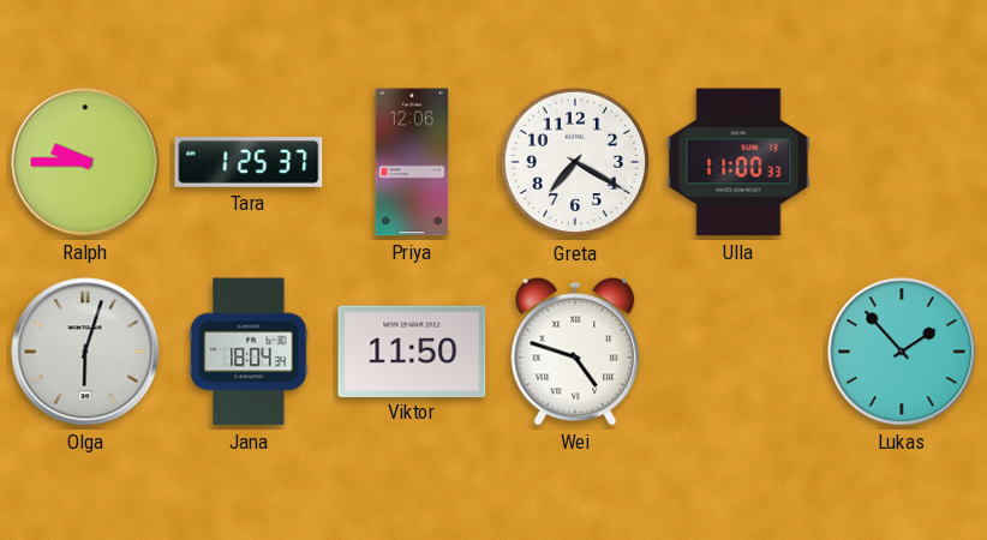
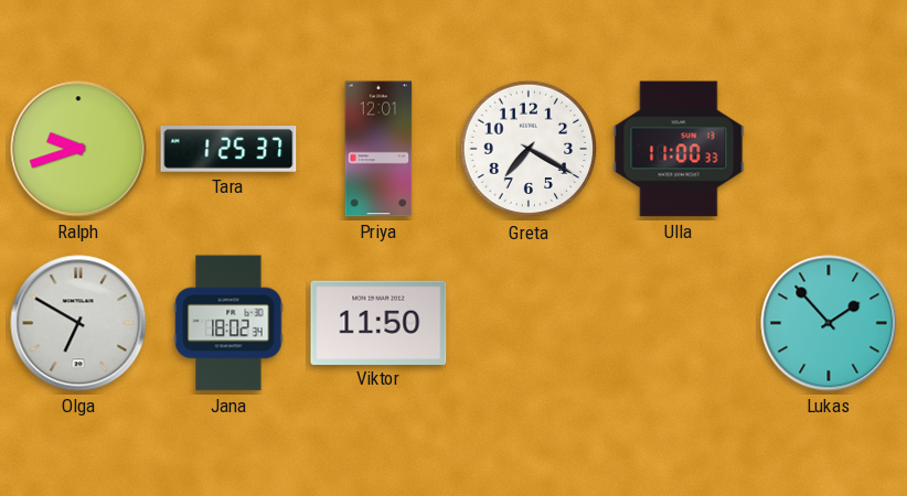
Ralph: 9:45 -> 9:42 (78, 149)
Priya: 12:06 -> 12:01 (378, 149)
Olga: 6:03 -> 6:50 (78, 323)
Jana: 18:04 -> 18:02 (228, 323)
Wei: 4:48 -> none (575, 352)
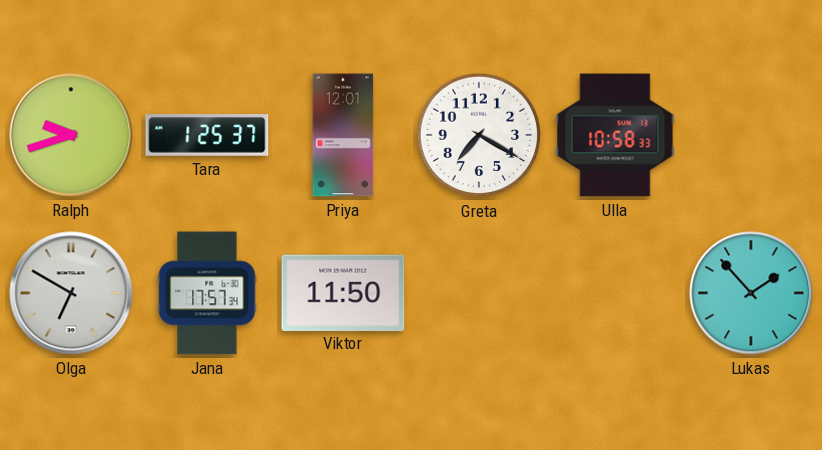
Ulla: 11:00 -> 10:58 (615, 135)
Jana: 18:02 -> 17:57 (207, 293)
